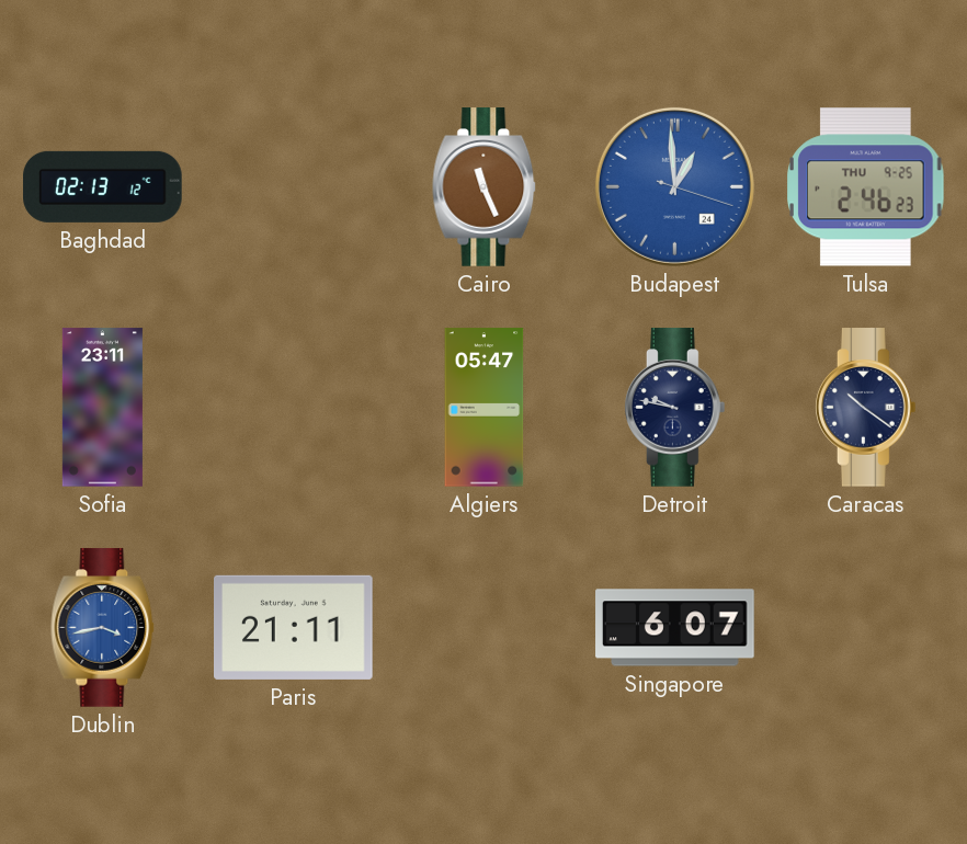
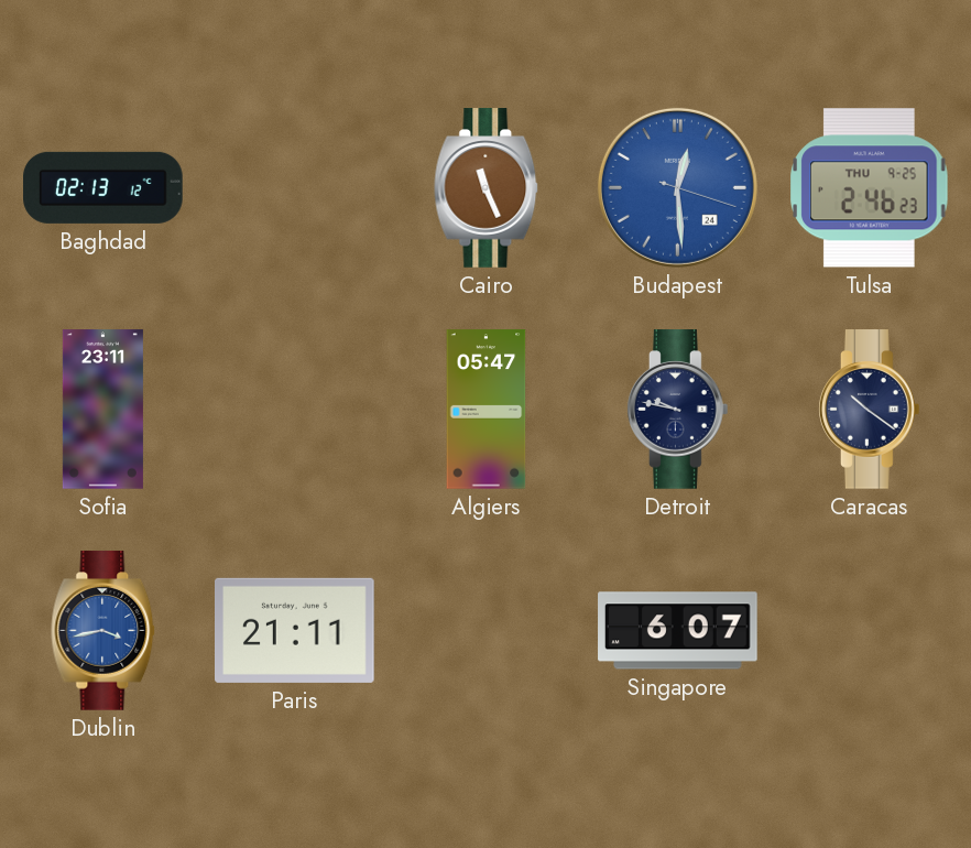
Budapest: 12:59 -> 12:29 (677, 187)
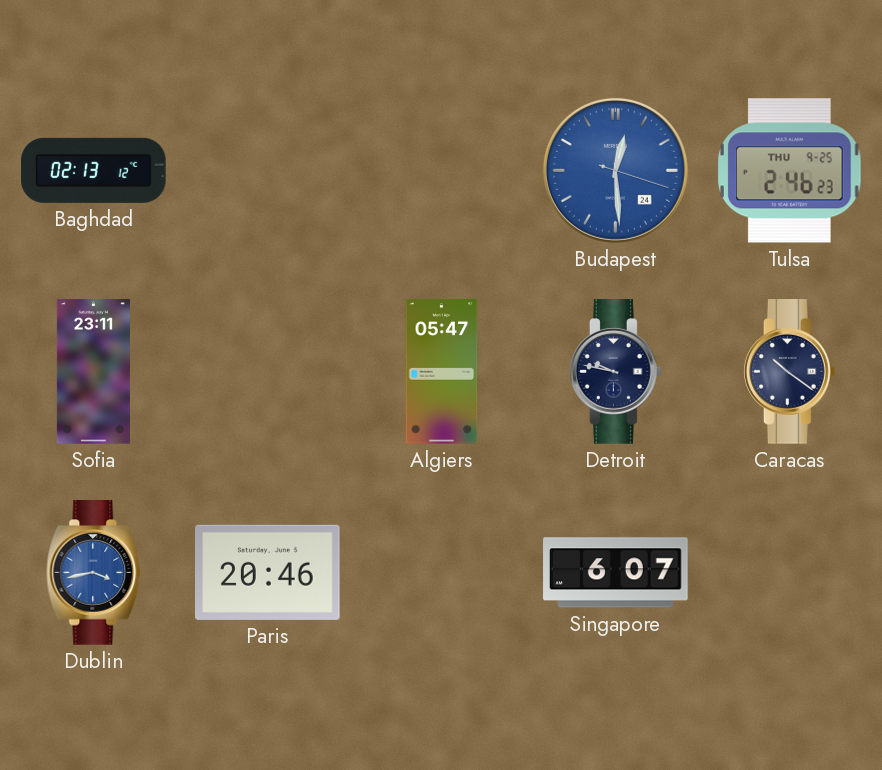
Cairo: 11:26 -> none (487, 188)
Paris: 21:11 -> 20:46 (268, 572)
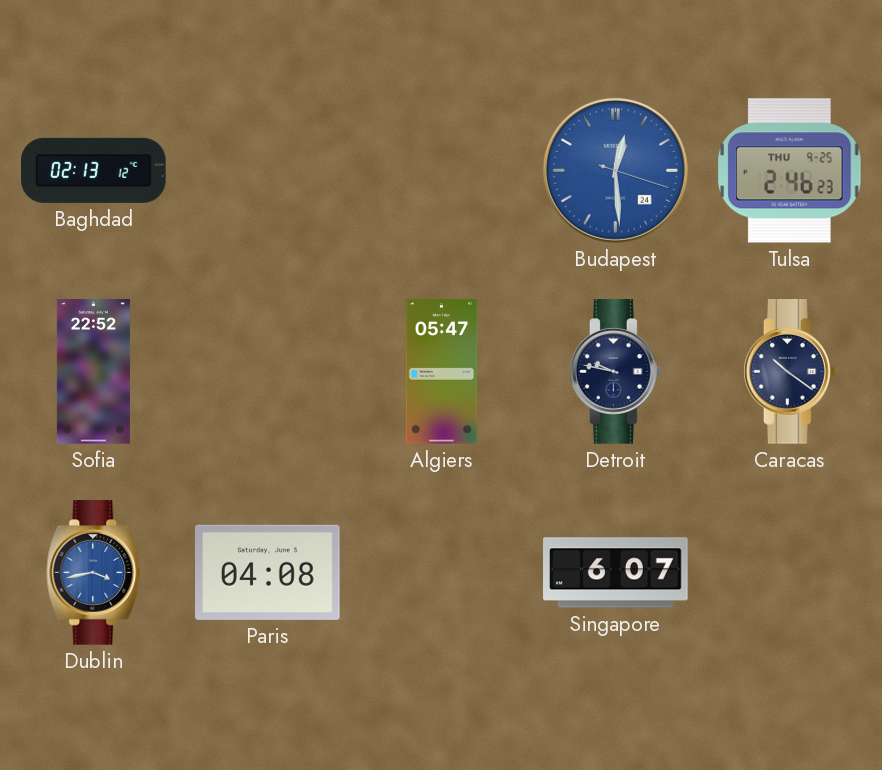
Sofia: 23:11 -> 22:52 (93, 372)
Paris: 20:46 -> 04:08 (268, 572)
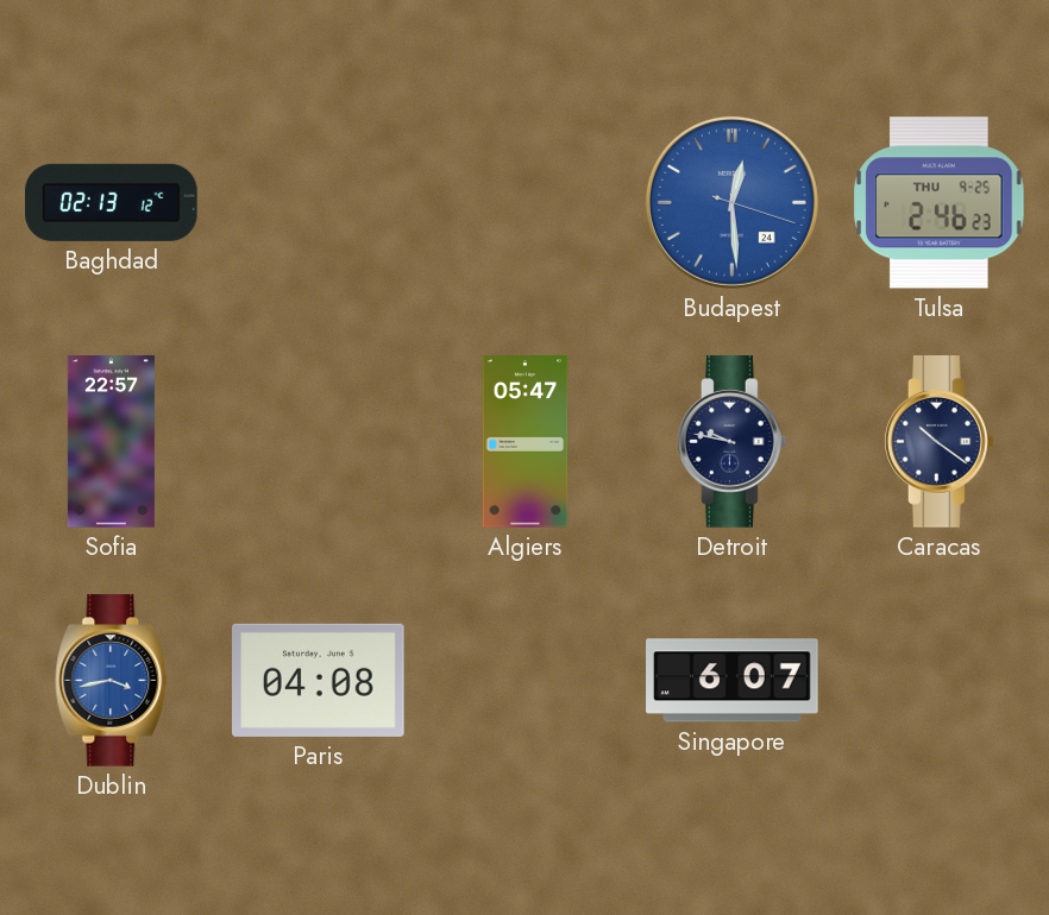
Sofia: 22:52 -> 22:57 (111, 442)
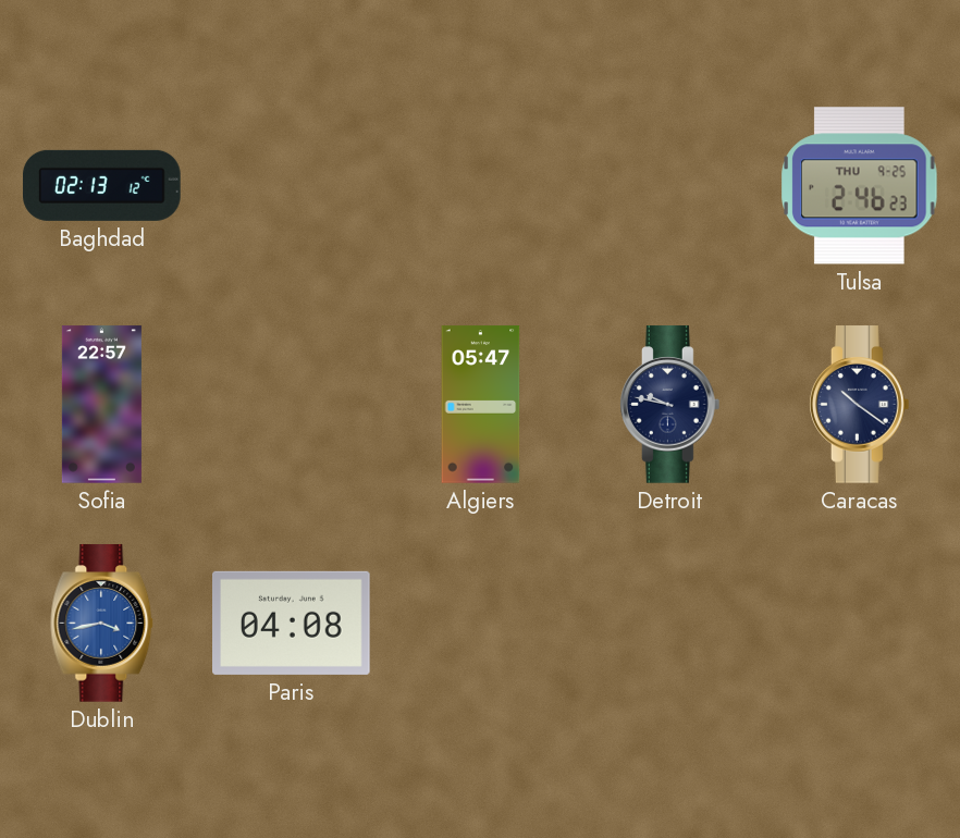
Budapest: 12:29 -> none (731, 202)
Singapore: 6:07 -> none (733, 681)
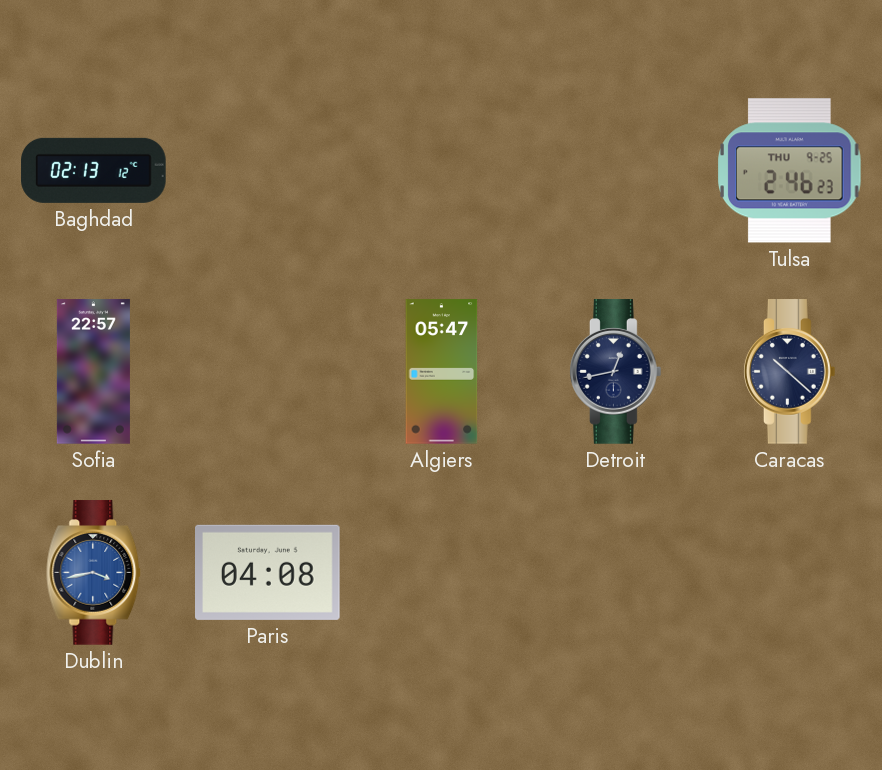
Detroit: 9:47 -> 12:43 (616, 372)
Caracas: 10:21 -> 10:22 (790, 372)
